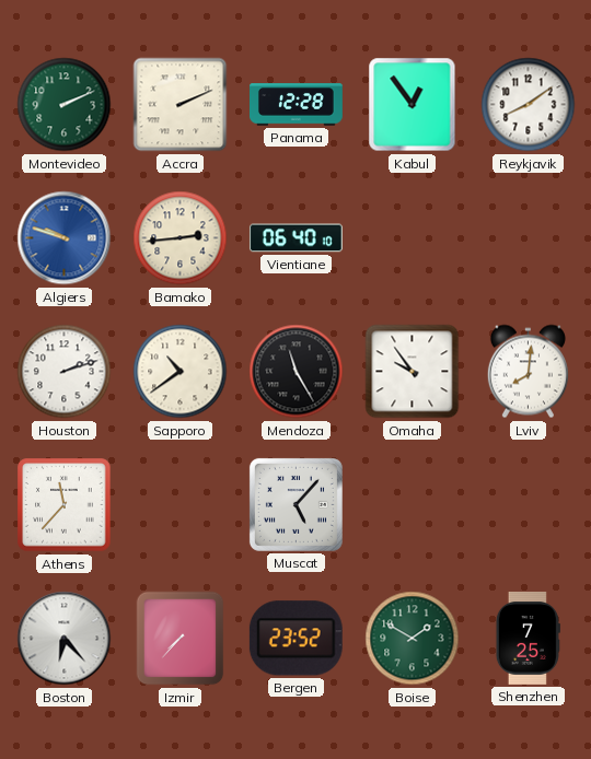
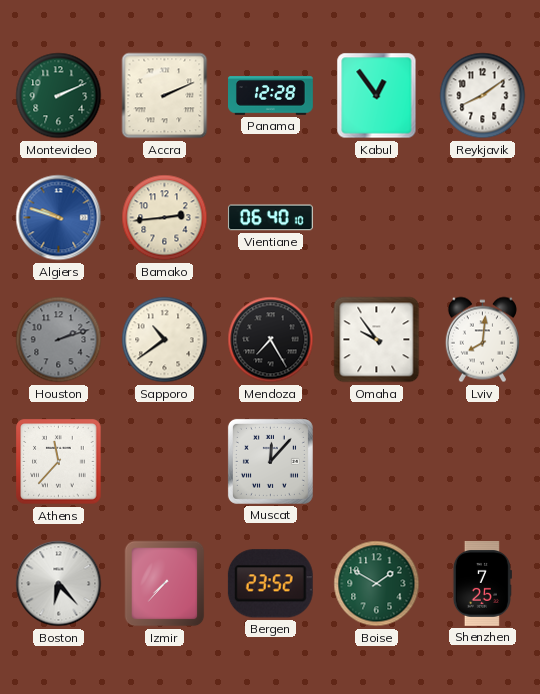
Houston dial: white -> grey (59, 340)
Mendoza: 11:25 -> 7:25 (271, 340)
Muscat: 5:07 -> 12:07 (270, 461)
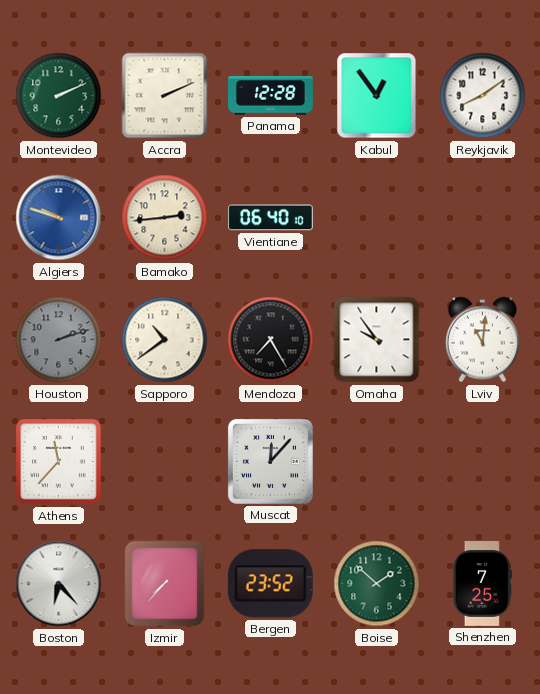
Lviv: 8:01 -> 11:01 (482, 340)
Boise: 1:50 -> 1:52 (377, 584)
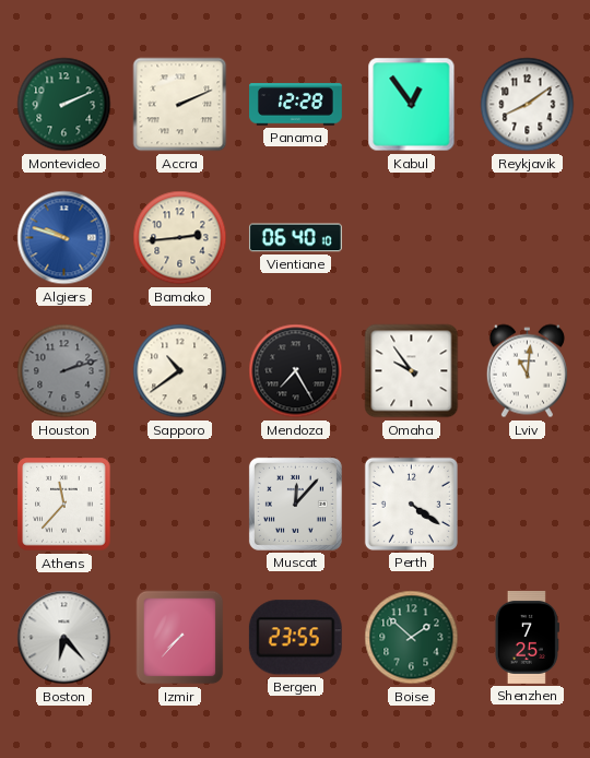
Perth: none -> 4:21 (411, 504)
Bergen: 23:52 -> 23:55 (295, 638)
